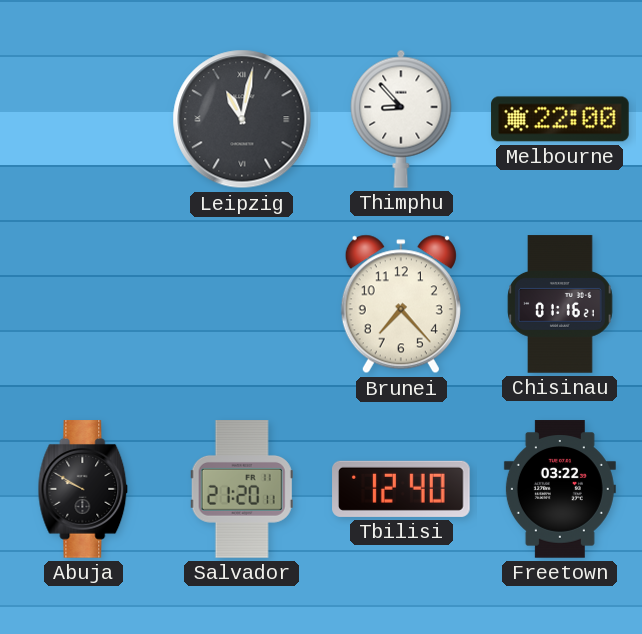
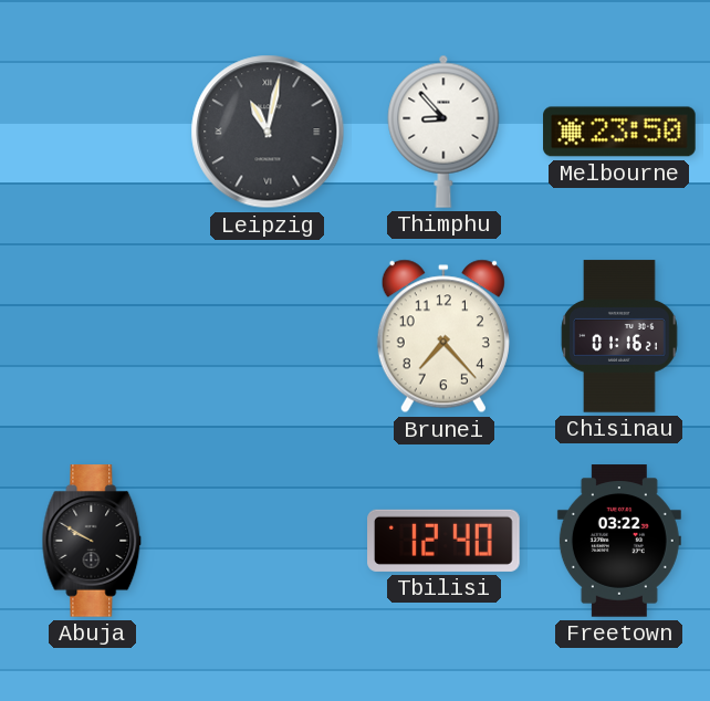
Melbourne: 22:00 -> 23:50 (619, 132)
Salvador: 21:20 -> none (242, 489)
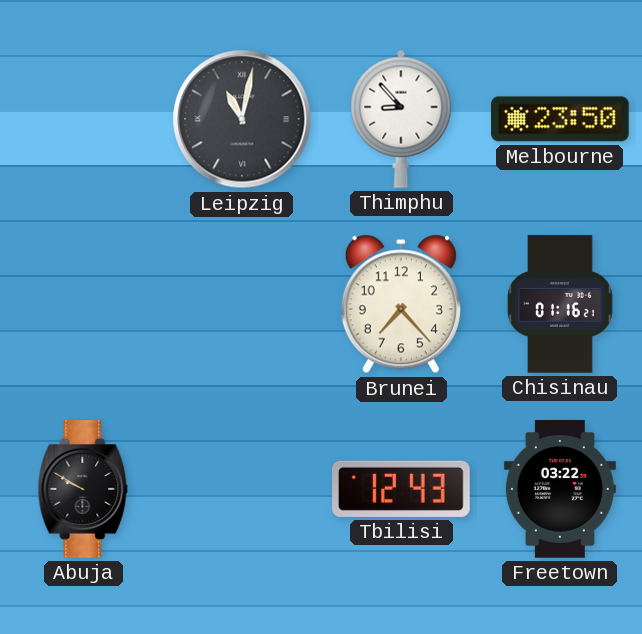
Tbilisi: 12:40 -> 12:43 (401, 489)
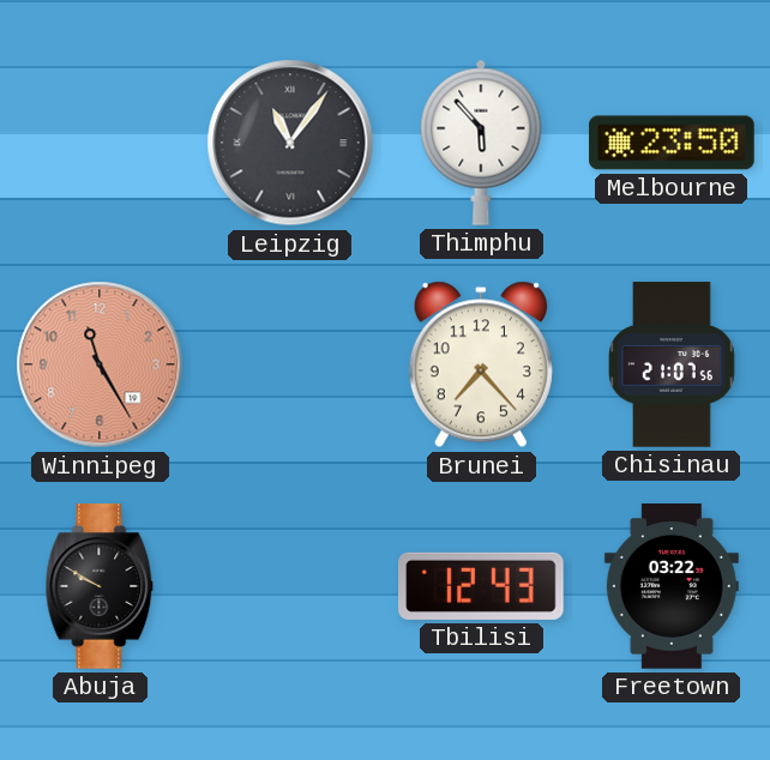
Leipzig: 11:02 -> 11:06 (290, 143)
Thimphu: 8:53 -> 5:53 (481, 143)
Winnipeg: none -> 11:25 (100, 364)
Chisinau: 01:16 -> 21:07 (672, 364)
